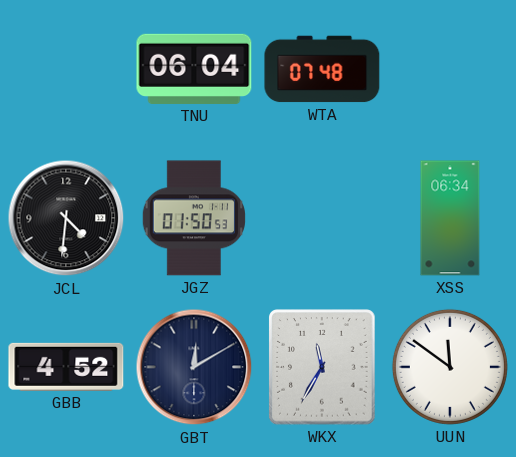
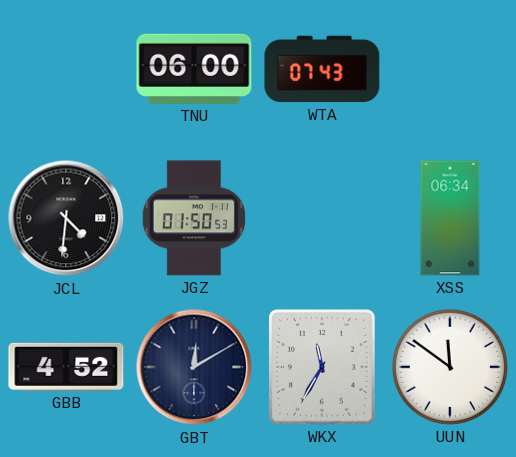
TNU: 06:04 -> 06:00 (194, 69)
WTA: 07:48 -> 07:43 (322, 69)
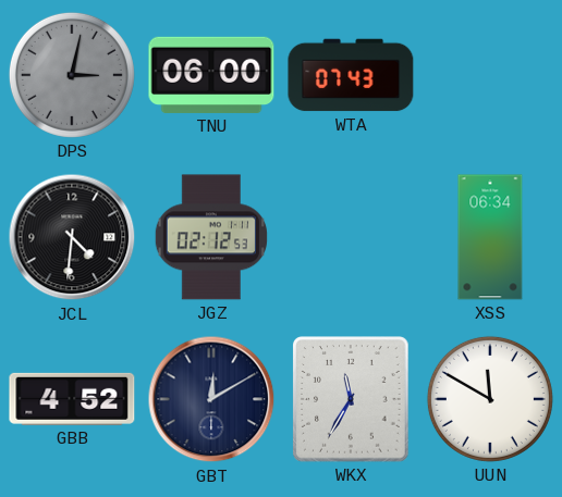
DPS: none -> 3:02 (72, 75)
JGZ: 01:50 -> 02:12 (211, 237)
UUN: 11:51 -> 11:50 (490, 399)
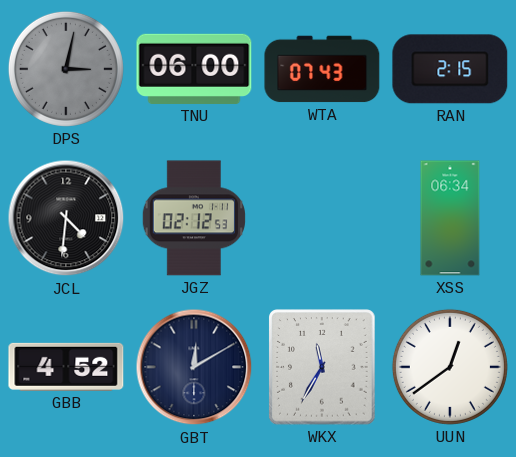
RAN: none -> 2:15 (450, 69)
UUN: 11:50 -> 12:39 (450, 367)
